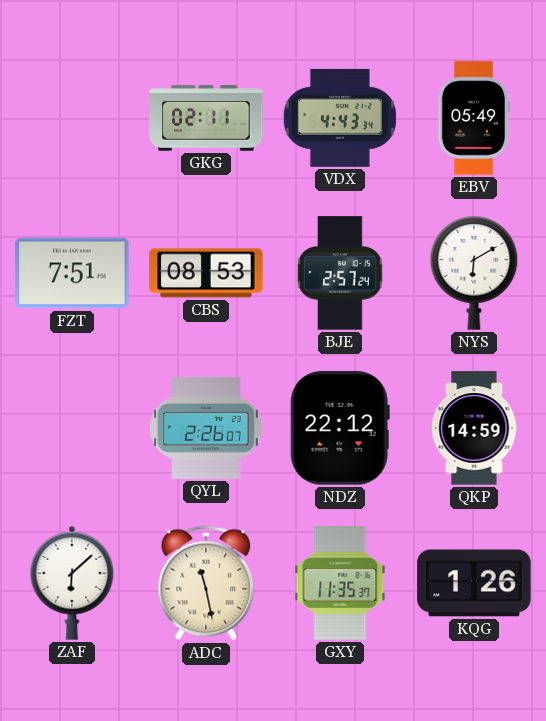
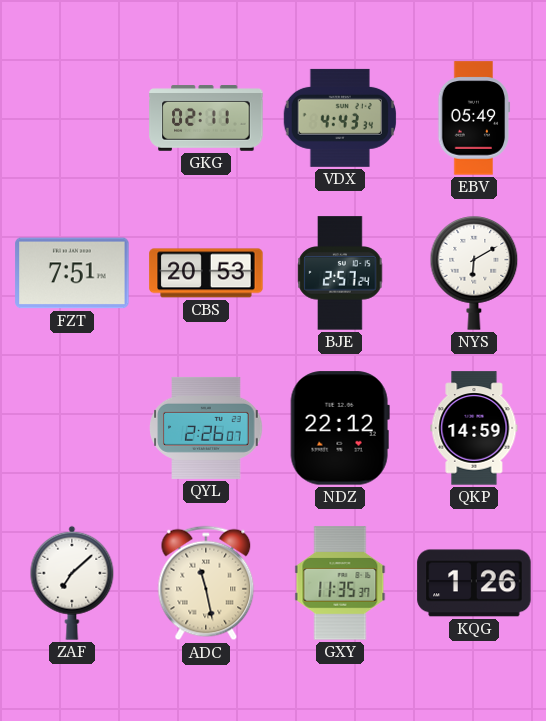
CBS: 08:53 -> 20:53 (206, 273)
ZAF: 6:08 -> 7:08 (72, 583)
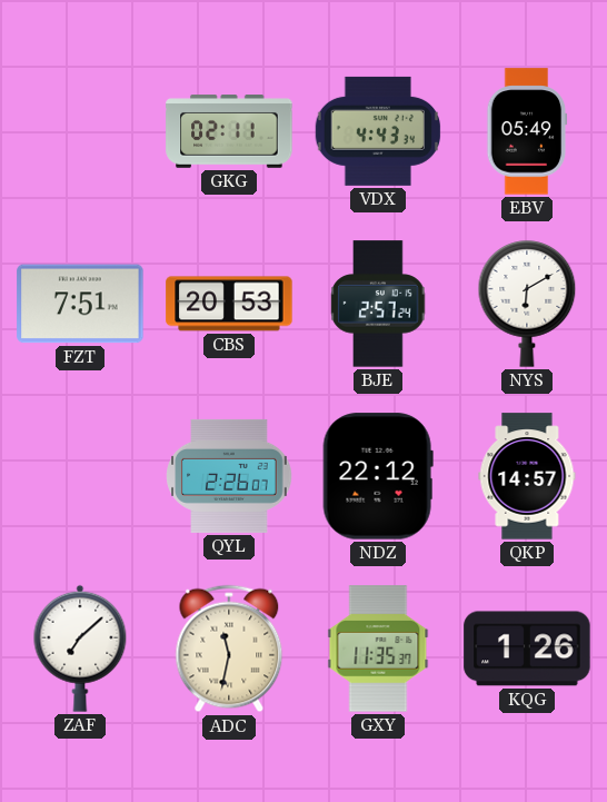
QKP: 14:59 -> 14:57 (527, 476)
ADC: 11:28 -> 11:32 (229, 648)
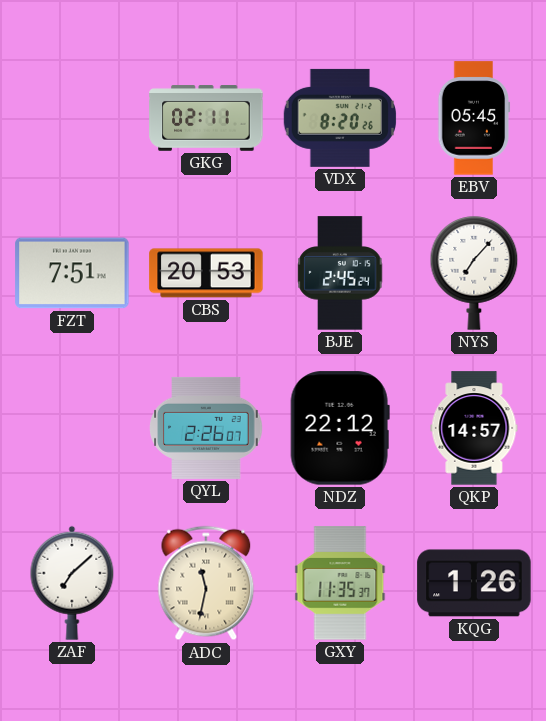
VDX: 4:43 -> 8:20 (339, 118)
EBV: 05:49 -> 05:45 (474, 118)
BJE: 2:57 -> 2:45 (340, 273)
NYS: 6:10 -> 7:07 (474, 273)
